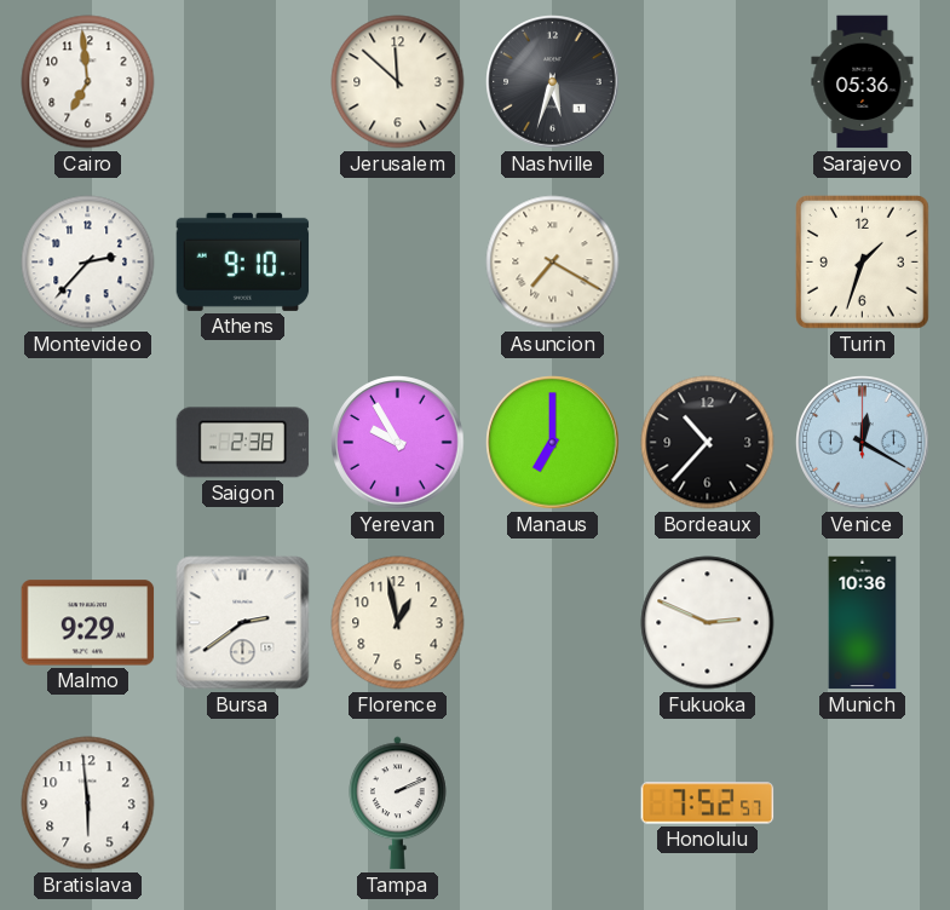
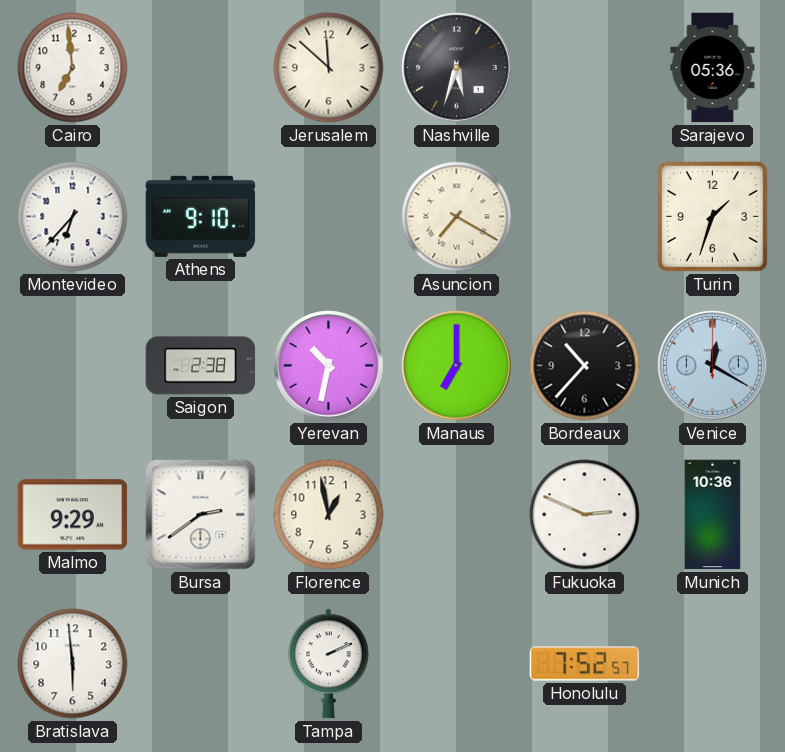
Montevideo: 2:37 -> 6:37 (73, 217)
Yerevan: 9:55 -> 10:32 (329, 366)
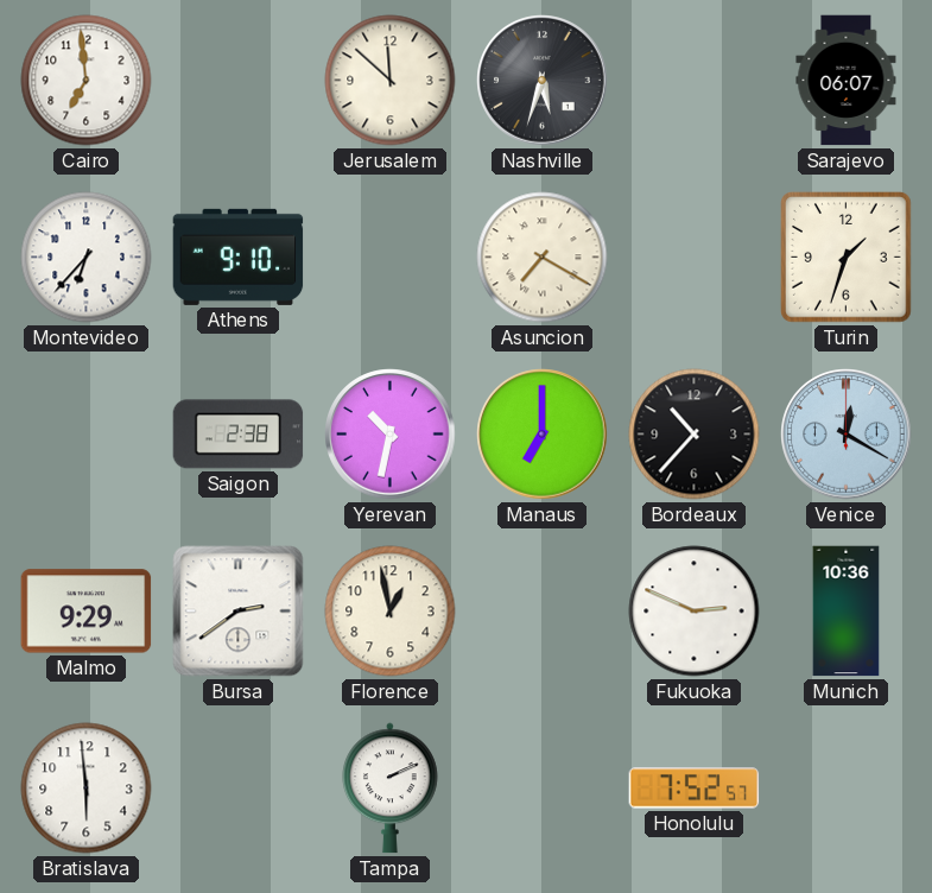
Sarajevo: 05:36 -> 06:07 (847, 81)
